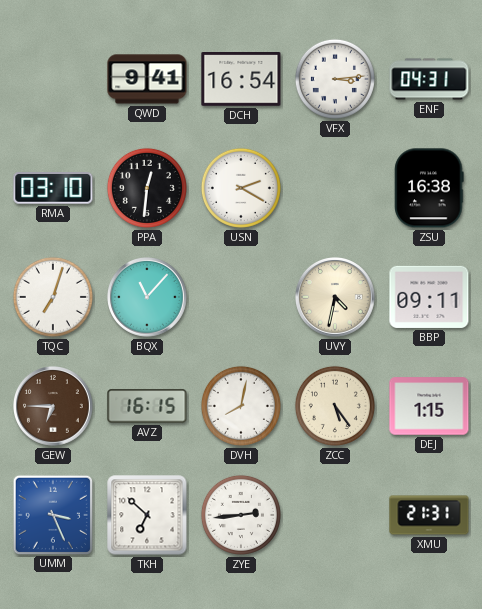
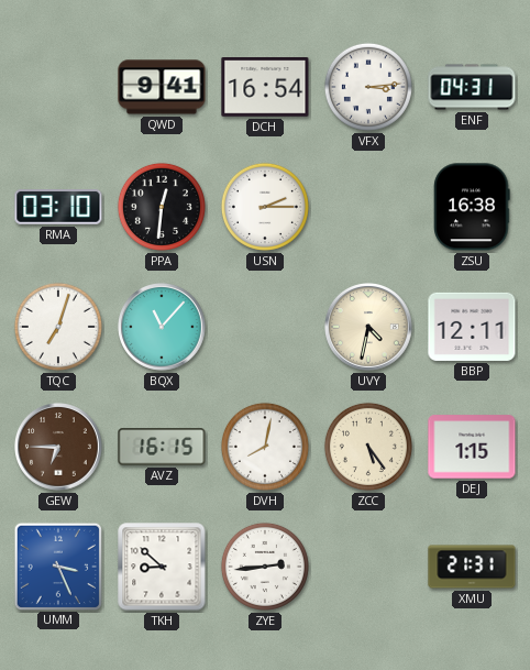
USN: 2:20 -> 2:15 (265, 207)
BBP: 09:11 -> 12:11 (472, 327)
TKH: 6:52 -> 8:52 (162, 567)
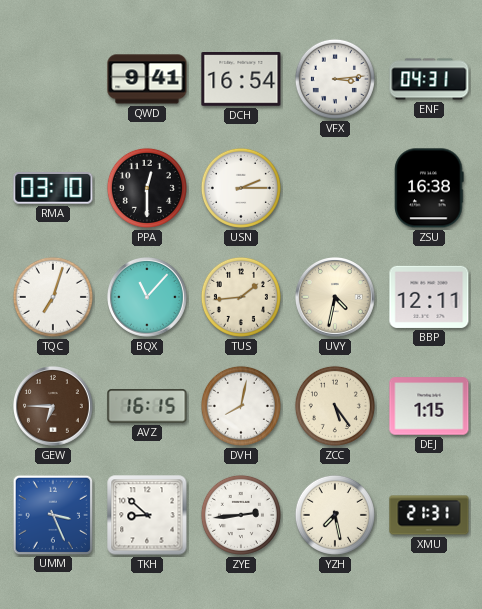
PPA: 12:31 -> 12:30 (147, 188)
TUS: none -> 1:44 (241, 297)
YZH: none -> 7:28 (335, 515)
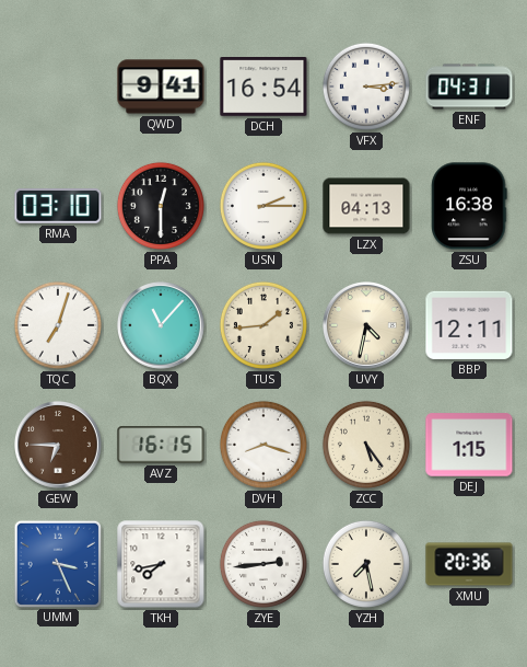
LZX: none -> 04:13 (366, 206)
DVH: 8:02 -> 8:18 (263, 445)
TKH: 8:52 -> 7:43 (161, 564)
XMU: 21:31 -> 20:36 (469, 564)
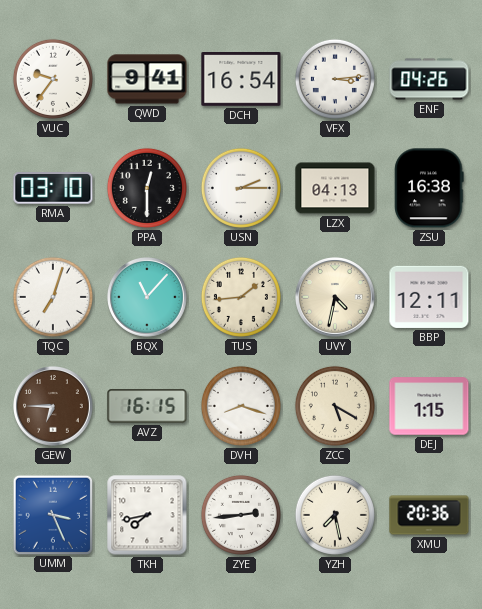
VUC: none -> 9:36 (53, 79)
ENF: 04:31 -> 04:26 (429, 79)
ZCC: 5:24 -> 5:20 (335, 406)
